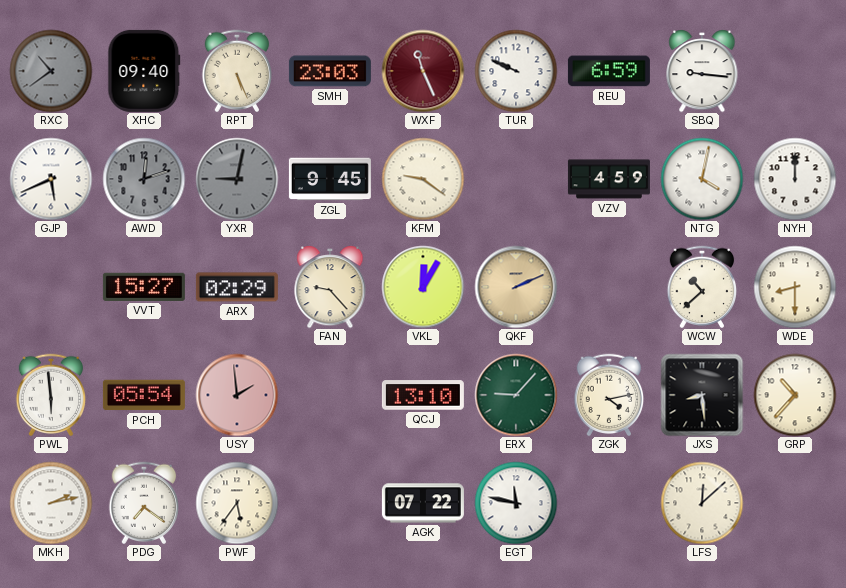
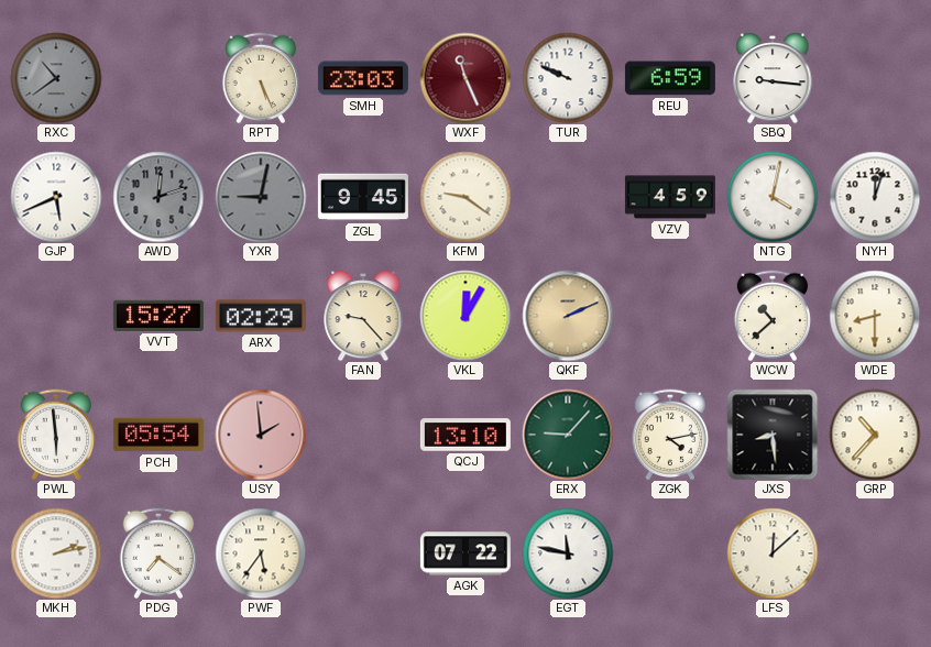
XHC: 09:40 -> none (144, 71)
NYH: 12:00 -> 12:03 (875, 197)
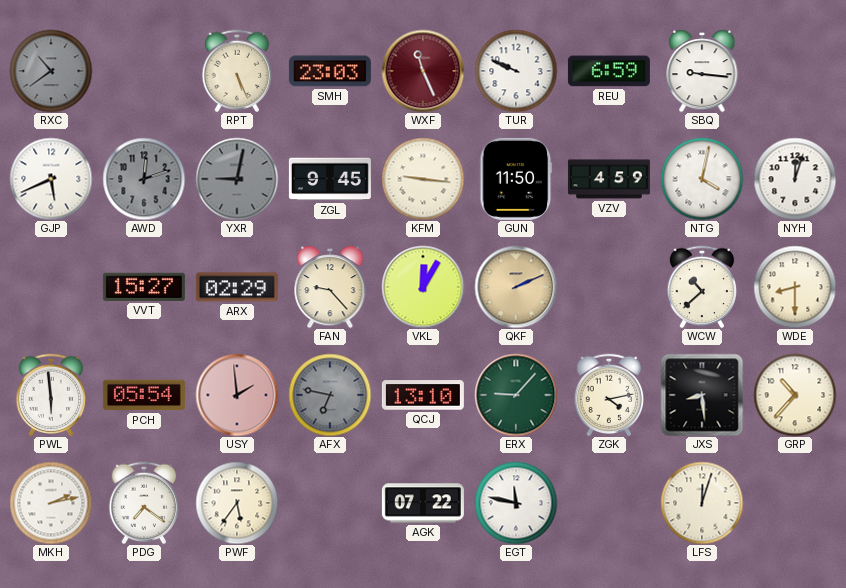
KFM: 9:21 -> 9:16 (423, 179)
GUN: none -> 11:50 (516, 179)
AFX: none -> 6:47 (330, 395)
LFS: 12:08 -> 12:03 (702, 503)
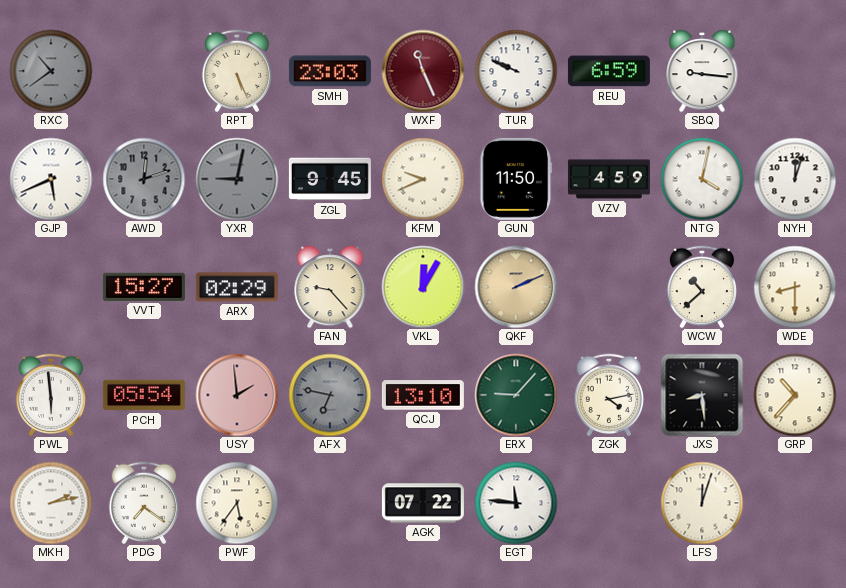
KFM: 9:16 -> 9:41 (423, 179)
EGT: 11:47 -> 11:46 (516, 503)
